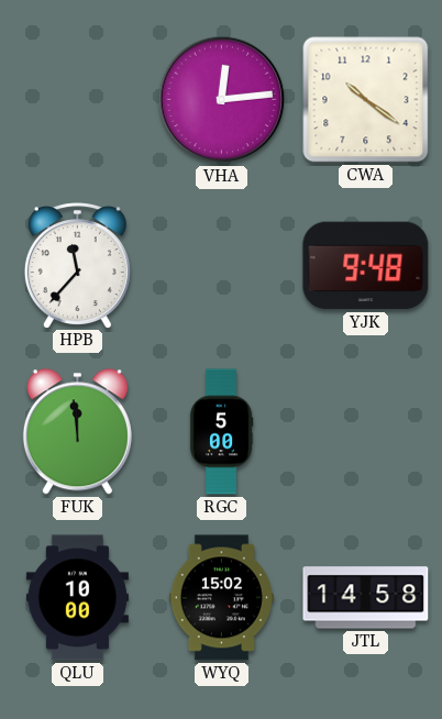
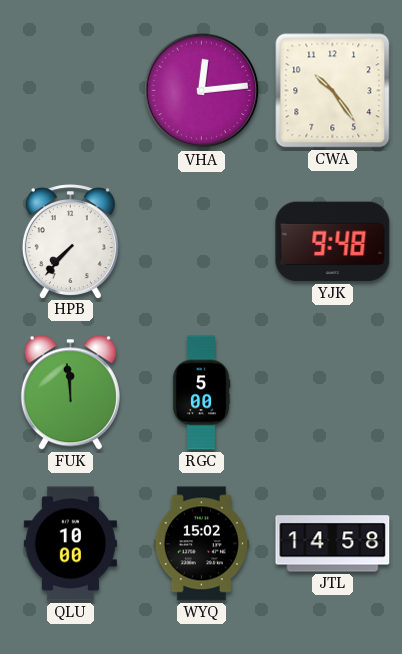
CWA: 10:21 -> 10:24 (333, 91)
HPB: 11:37 -> 7:37 (70, 241)
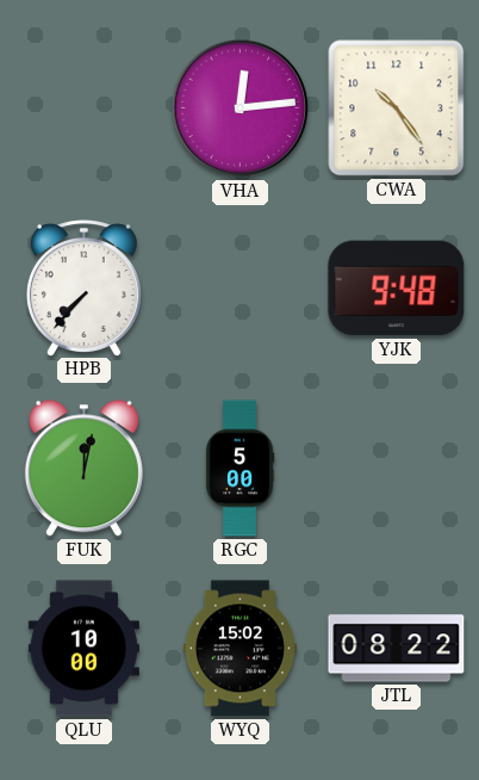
FUK: 11:59 -> 12:02 (83, 469)
JTL: 14:58 -> 08:22 (397, 649)
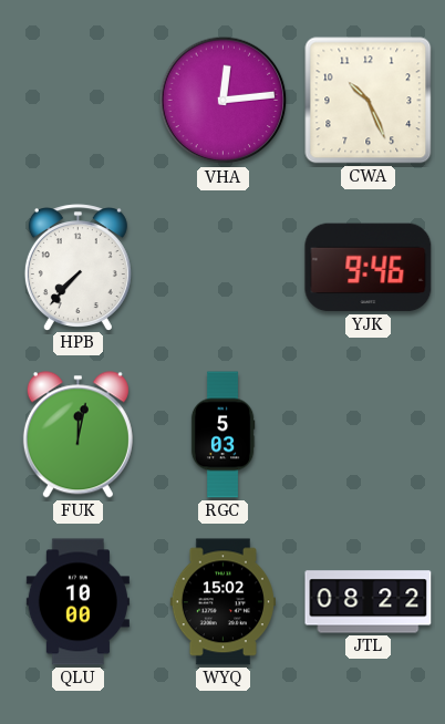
CWA: 10:24 -> 10:26 (369, 101)
YJK: 9:48 -> 9:46 (369, 268)
RGC: 5:00 -> 5:03 (222, 435)
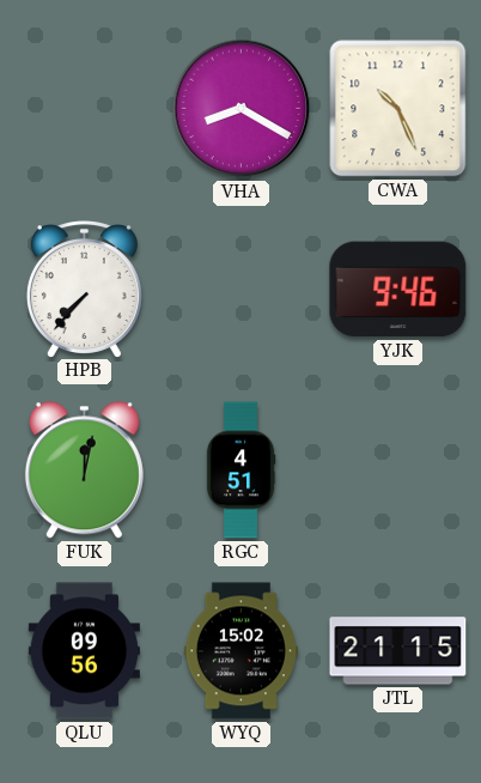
VHA: 12:14 -> 8:20 (242, 109)
RGC: 5:03 -> 4:51 (240, 471)
QLU: 10:00 -> 09:56 (84, 651)
JTL: 08:22 -> 21:15 (398, 651)
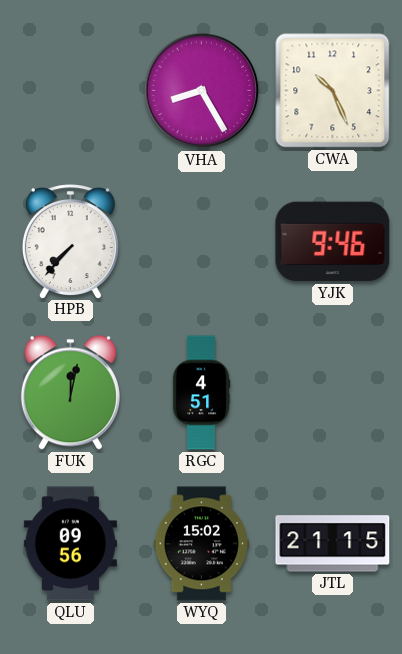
VHA: 8:20 -> 8:25 (202, 91)
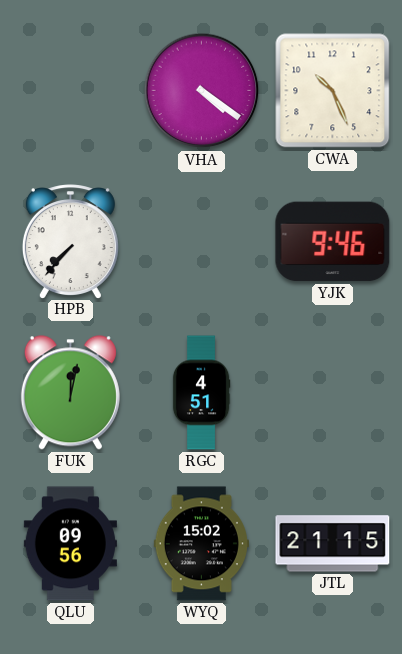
VHA: 8:25 -> 4:21 (202, 91)
